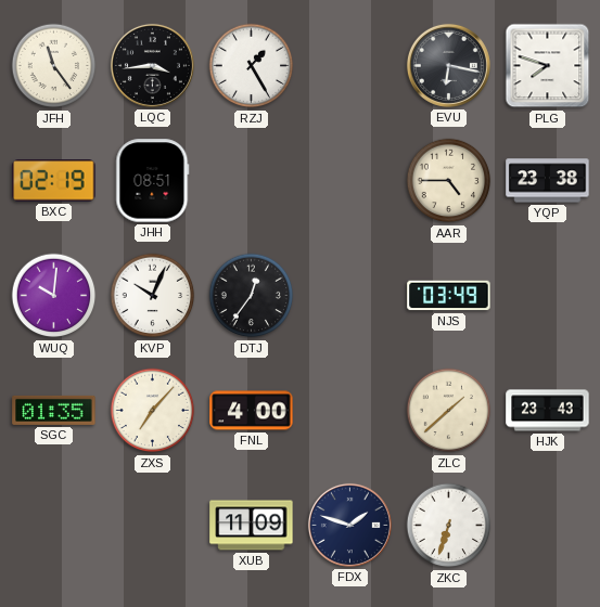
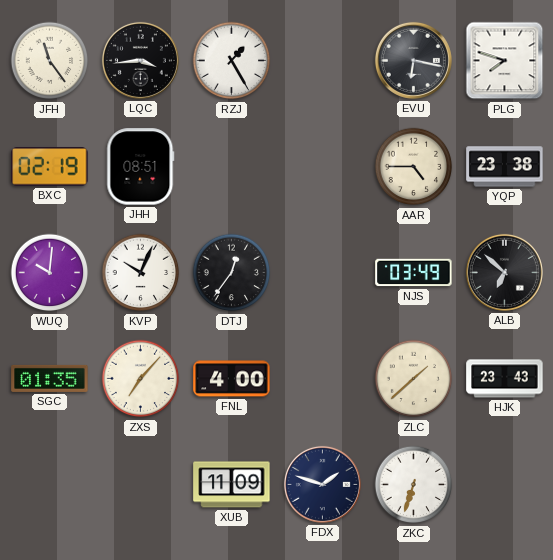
ALB: none -> 6:52 (504, 272)
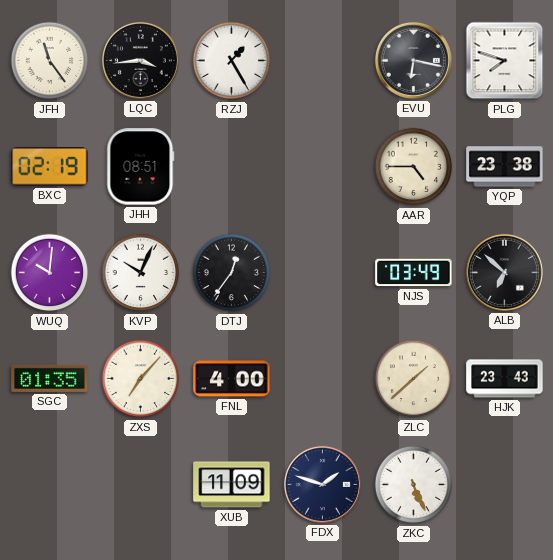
ZKC: 6:33 -> 5:26 (414, 485)
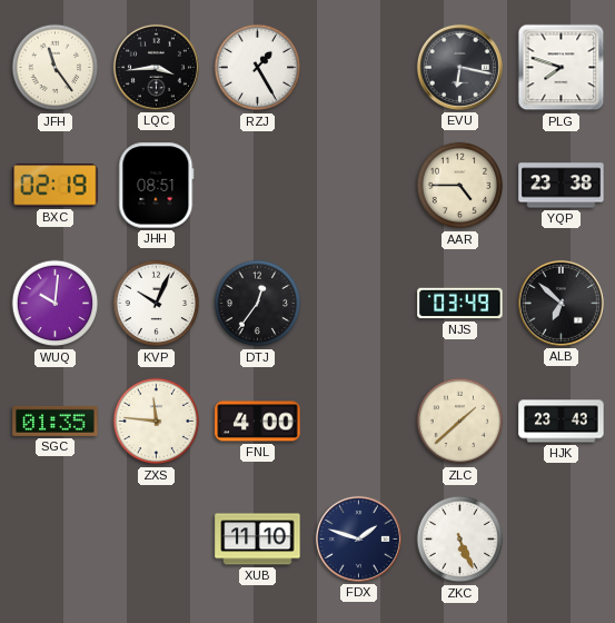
ZXS: 7:07 -> 11:46 (157, 422)
XUB: 11:09 -> 11:10 (258, 540)
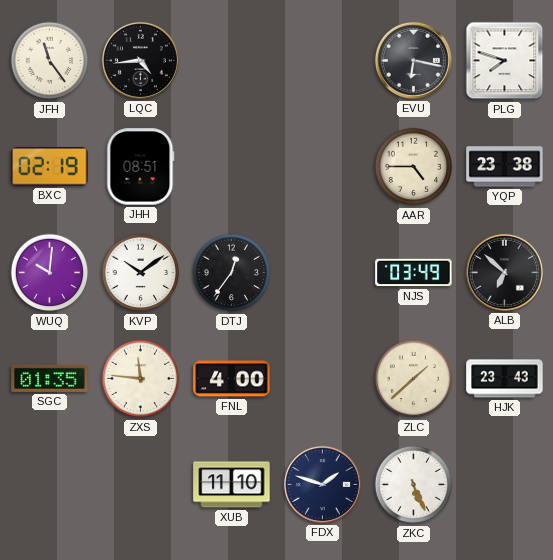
LQC: 3:44 -> 4:44 (140, 60)
RZJ: 1:25 -> none (258, 68)
KVP: 10:04 -> 10:09 (141, 273)
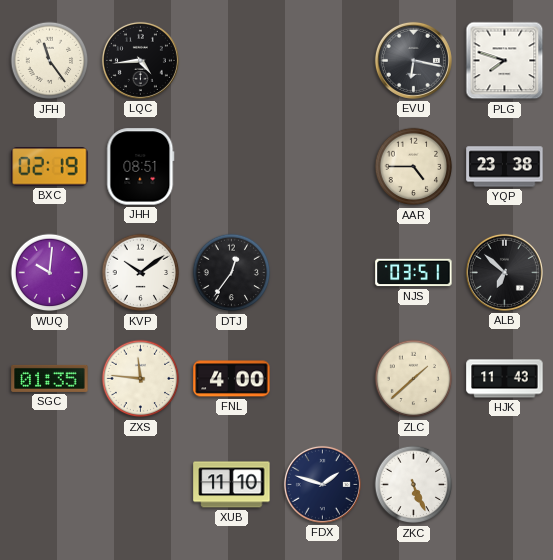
NJS: 03:49 -> 03:51 (414, 273)
HJK: 23:43 -> 11:43 (505, 379)
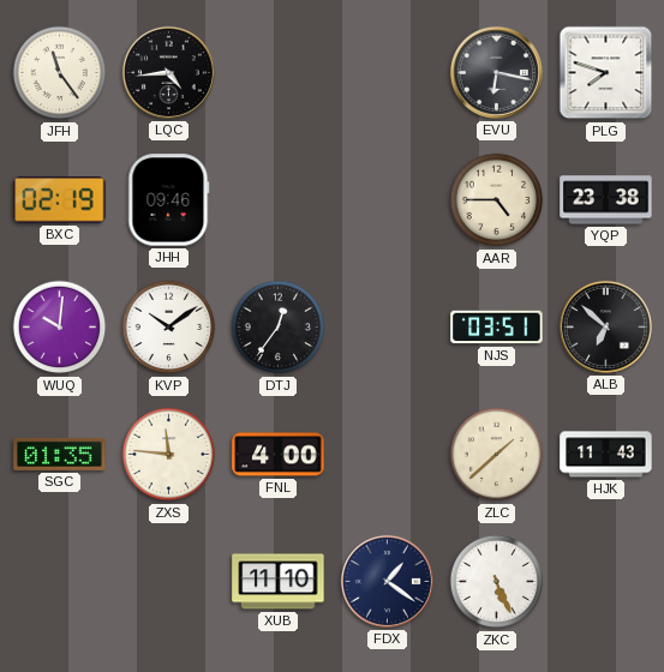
JHH: 08:51 -> 09:46 (169, 200)
FDX: 1:48 -> 1:21 (387, 581)
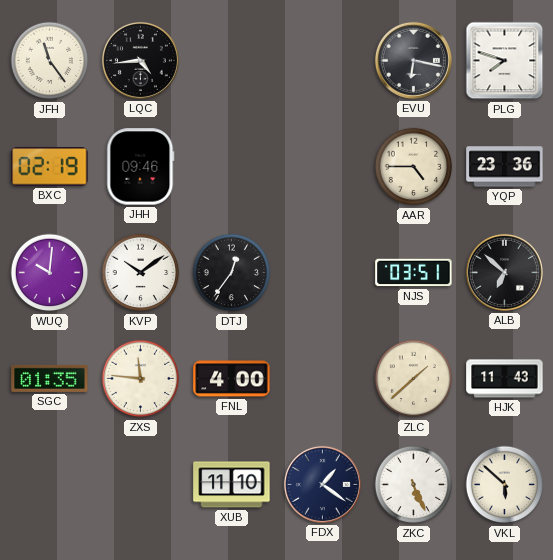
YQP: 23:38 -> 23:36 (505, 167)
VKL: none -> 5:52 (505, 485)
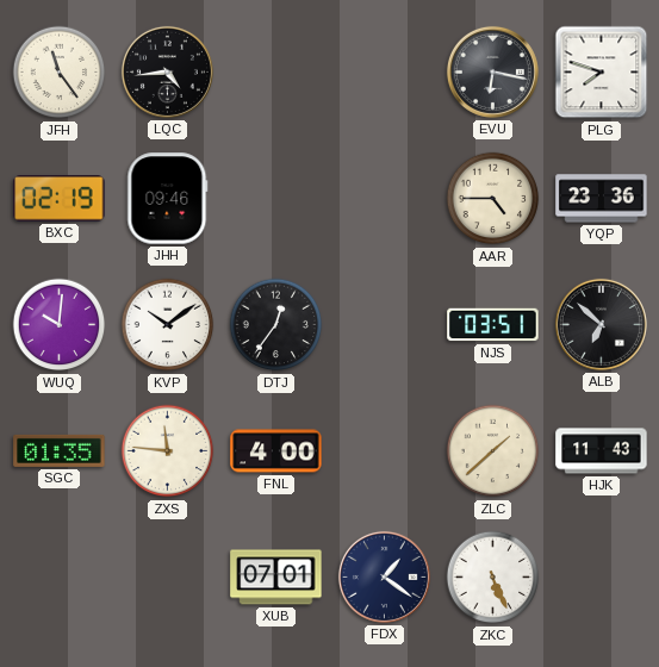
XUB: 11:10 -> 07:01 (276, 578)
VKL: 5:52 -> none (505, 485)
